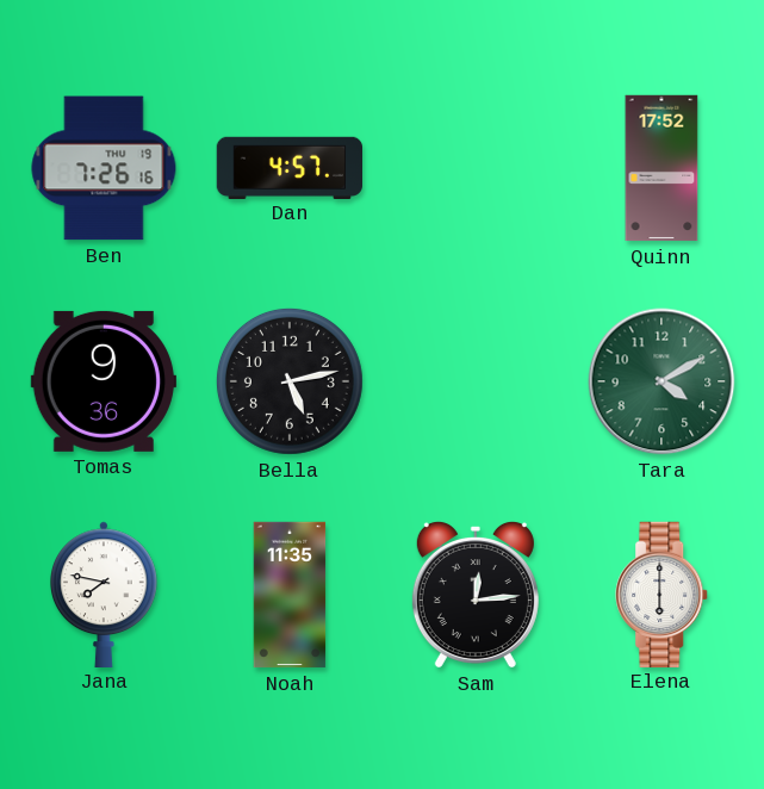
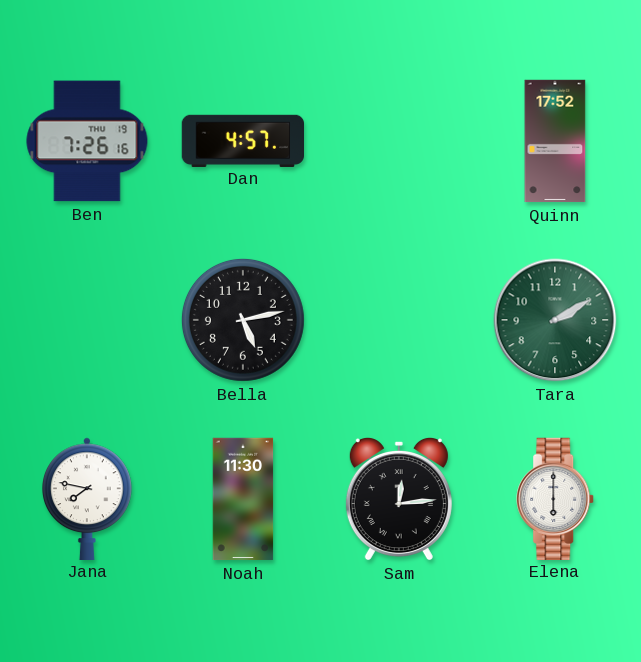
Tomas: 9:36 -> none (103, 381)
Tara: 4:10 -> 2:10 (555, 320)
Noah: 11:35 -> 11:30 (243, 499)
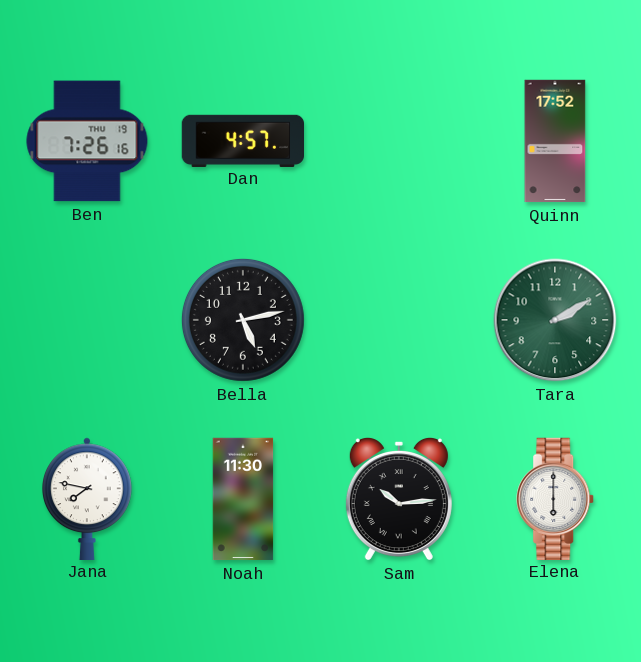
Sam: 12:14 -> 10:14 (399, 499)
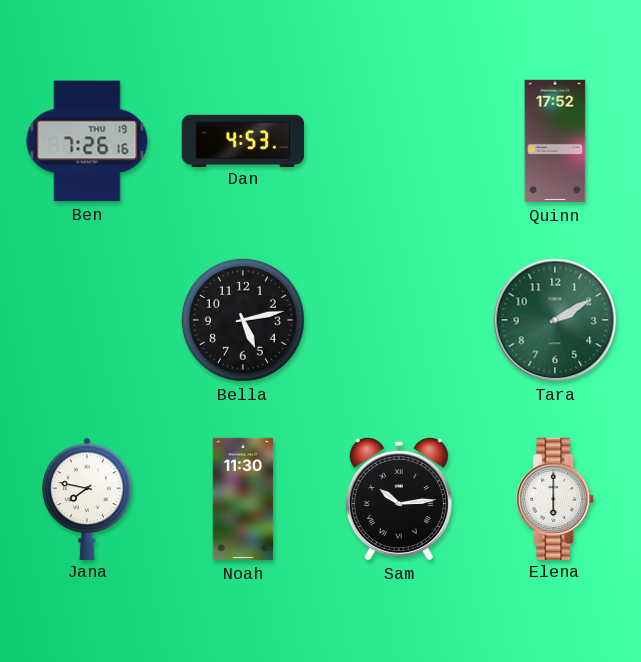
Dan: 4:57 -> 4:53 (242, 140)
